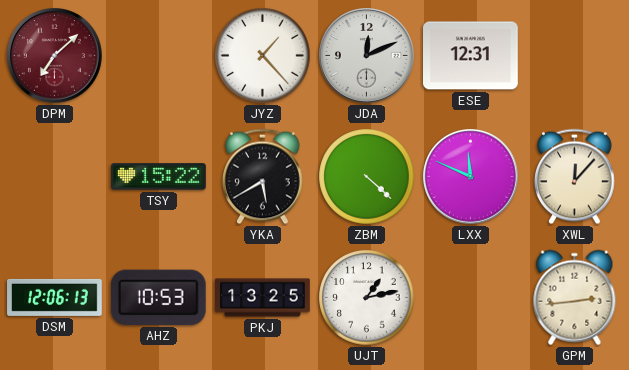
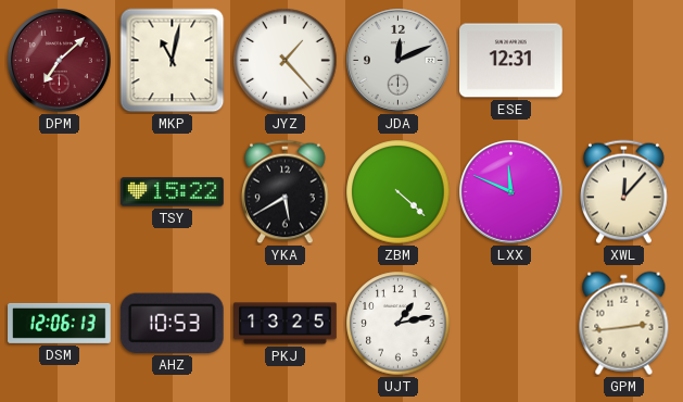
MKP: none -> 11:02 (173, 61)
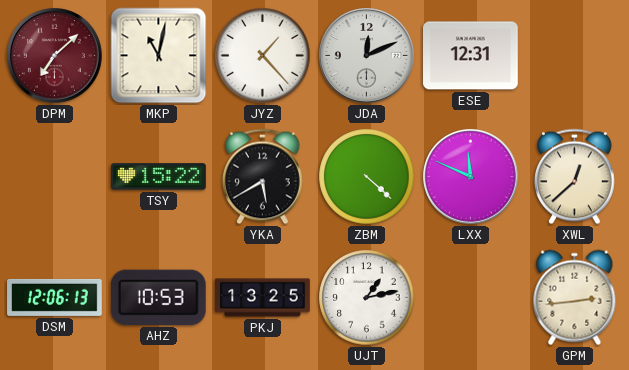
XWL: 12:07 -> 12:38 (575, 177)
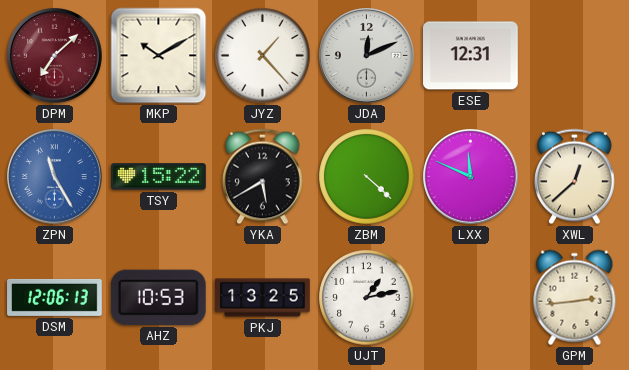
MKP: 11:02 -> 10:10 (159, 56)
ZPN: none -> 11:25 (55, 177)
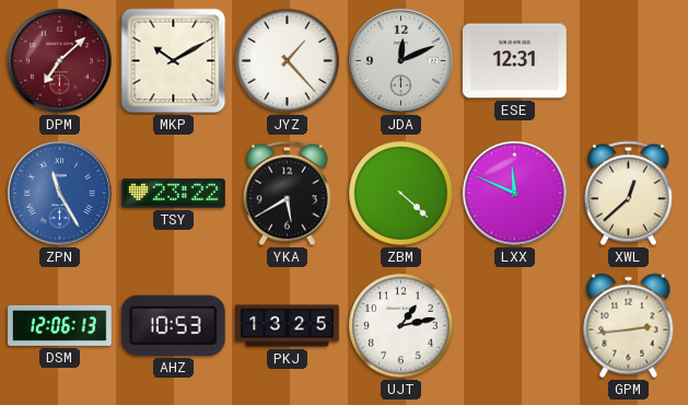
TSY: 15:22 -> 23:22 (174, 194)
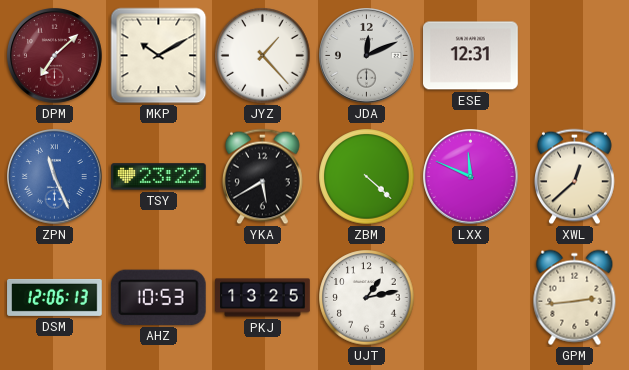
ZPN: 11:25 -> 11:26 (55, 177)
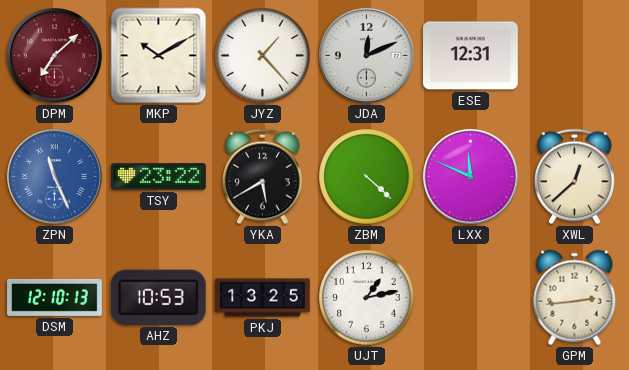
DSM: 12:06 -> 12:10 (55, 297)
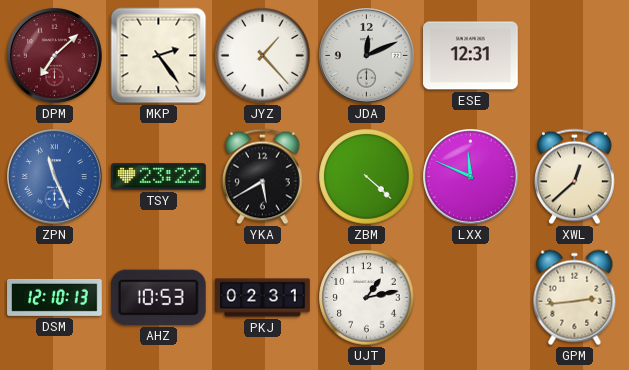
MKP: 10:10 -> 2:24 (159, 56)
PKJ: 13:25 -> 02:31 (263, 298)
